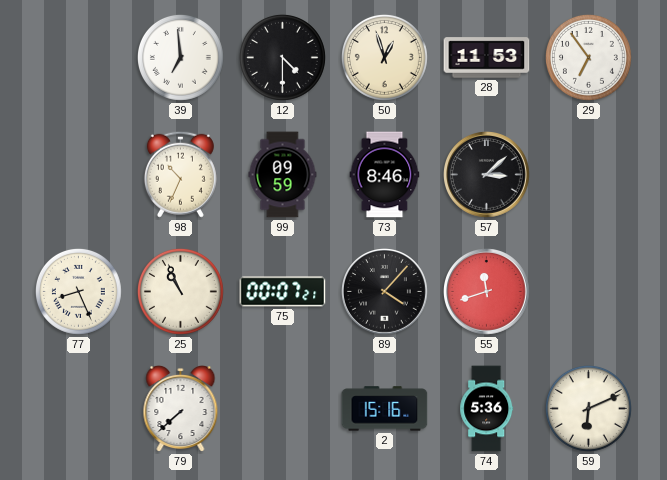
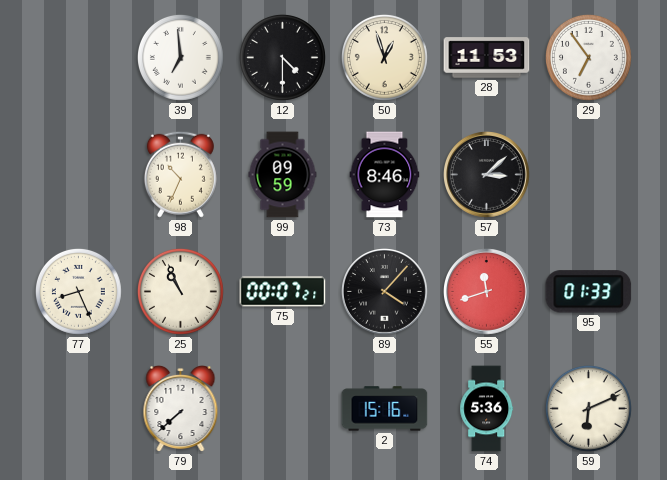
95: none -> 01:33 (589, 292)
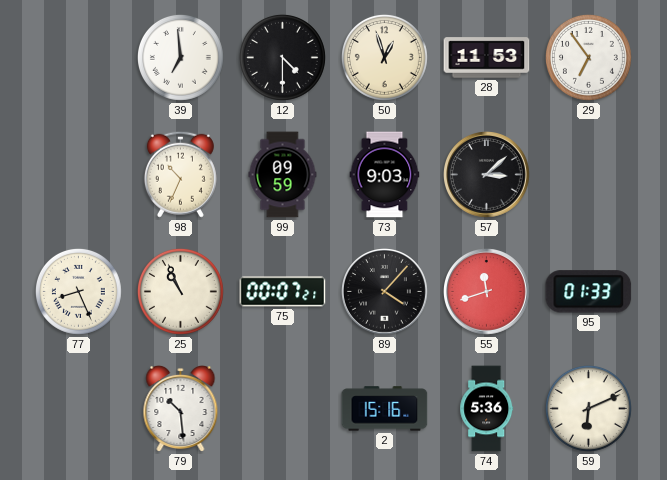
73: 8:46 -> 9:03 (385, 175)
79: 7:38 -> 10:29 (181, 409)
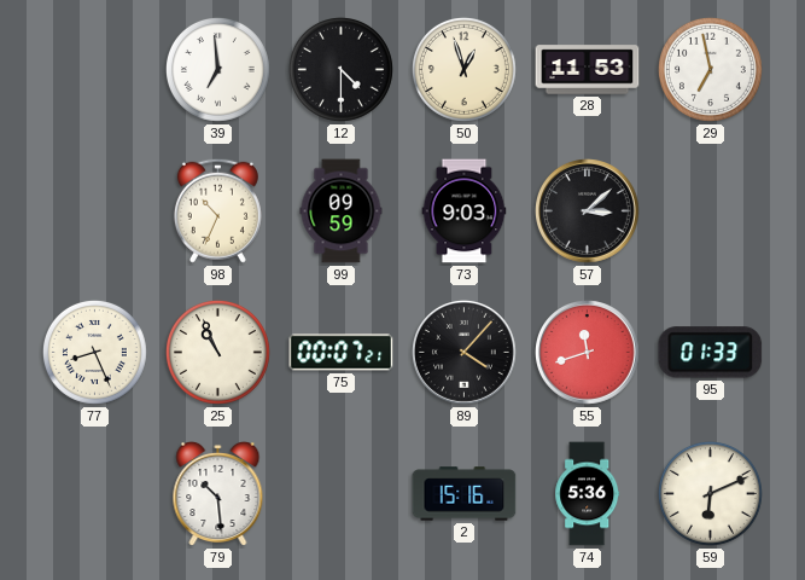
29: 6:54 -> 6:58 (710, 69)
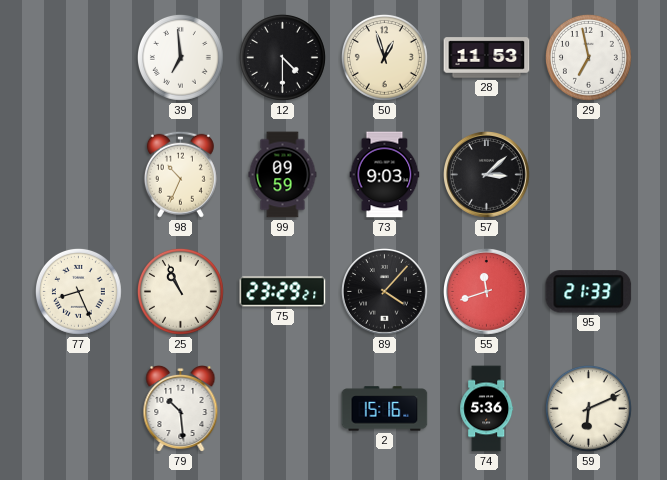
75: 00:07 -> 23:29 (283, 292)
95: 01:33 -> 21:33 (589, 292)
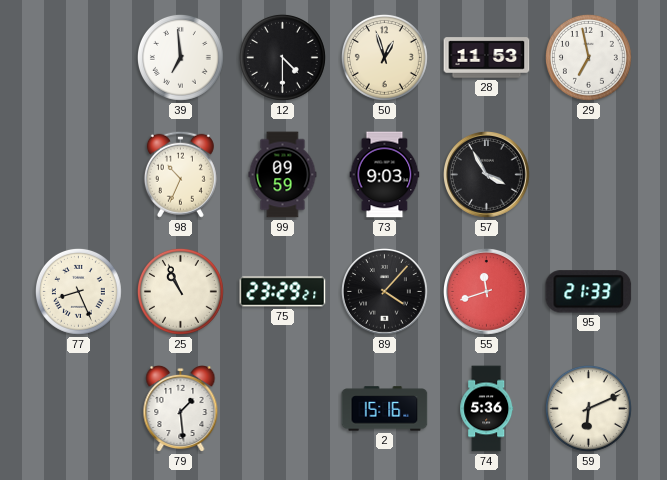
57: 3:08 -> 3:55 (487, 175)
79: 10:29 -> 1:29 (181, 409)
